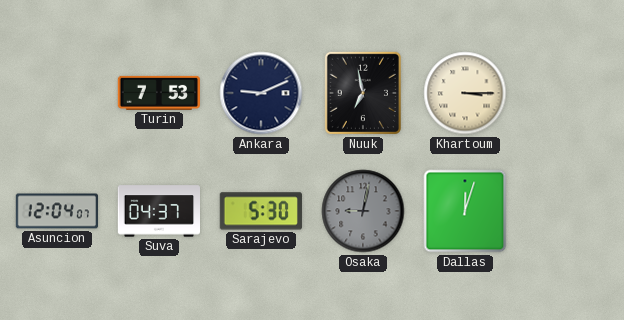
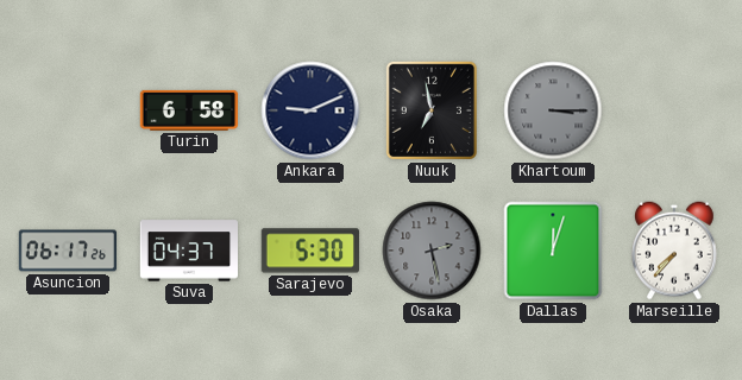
Turin: 7:53 -> 6:58 (188, 110)
Khartoum dial: cream -> grey (553, 110)
Asuncion: 12:04 -> 06:17 (67, 251)
Osaka: 9:02 -> 2:28 (432, 251)
Marseille: none -> 7:37 (674, 251)
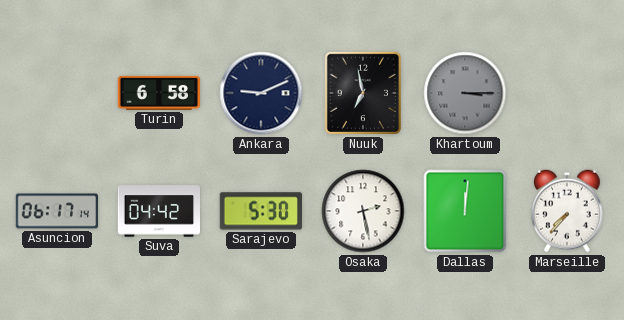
Asuncion: 06:17:26 -> 06:17:14 (56, 211)
Suva: 04:37 -> 04:42 (158, 211)
Osaka dial: grey -> white (363, 211)
Dallas: 12:03 -> 12:01 (465, 211)
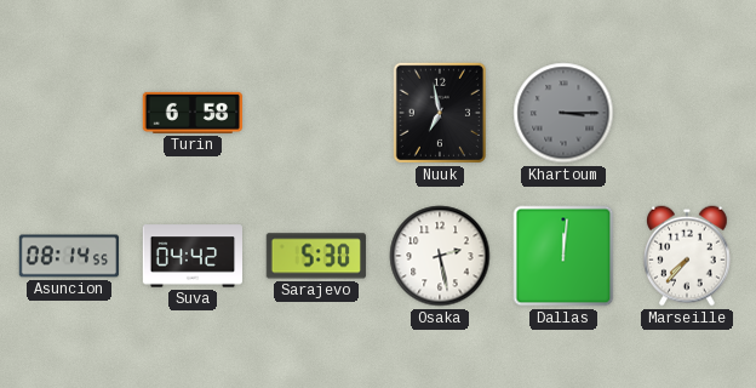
Ankara: 9:11 -> none (261, 93)
Asuncion: 06:17 -> 08:14 (68, 256)
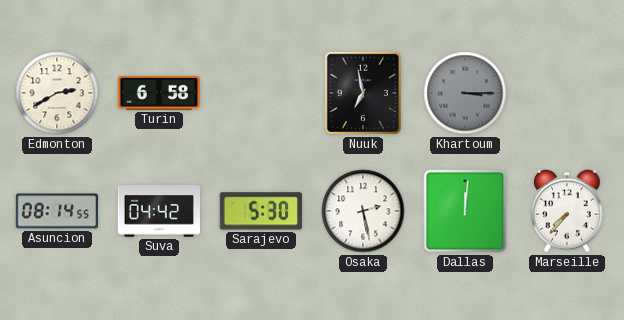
Edmonton: none -> 2:40 (57, 93)
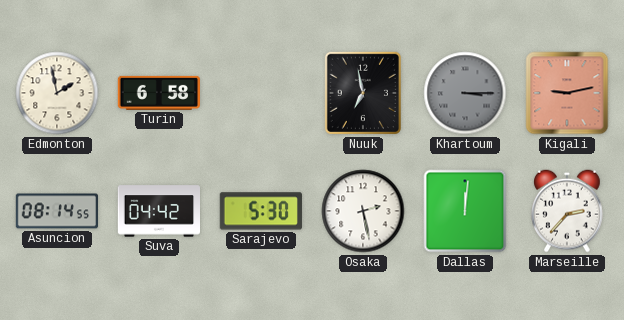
Edmonton: 2:40 -> 1:58 (57, 93)
Kigali: none -> 9:13 (567, 93)
Marseille: 7:37 -> 2:37 (567, 211)
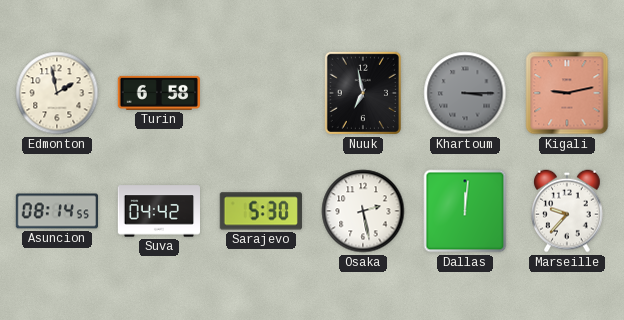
Marseille: 2:37 -> 9:37 (567, 211)
